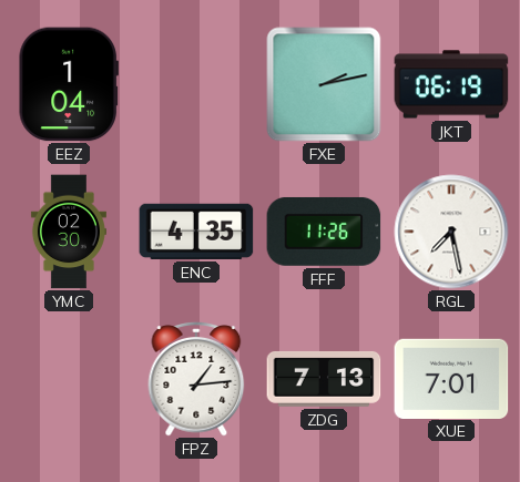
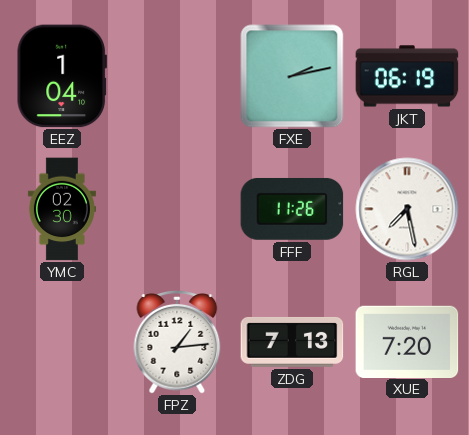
ENC: 4:35 -> none (196, 232)
XUE: 7:01 -> 7:20 (407, 341)
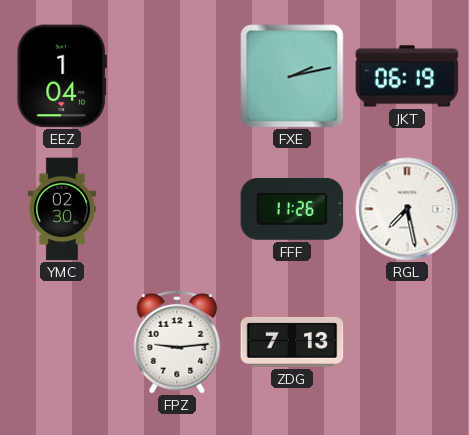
FPZ: 1:14 -> 9:14 (177, 343)
XUE: 7:20 -> none (407, 341)
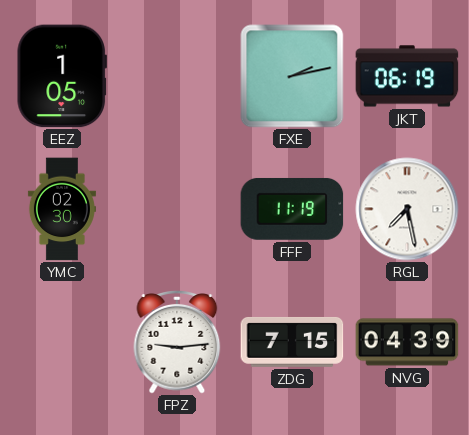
EEZ: 1:04 -> 1:05 (62, 76)
FFF: 11:26 -> 11:19 (292, 209)
ZDG: 7:13 -> 7:15 (292, 342)
NVG: none -> 04:39 (407, 342)
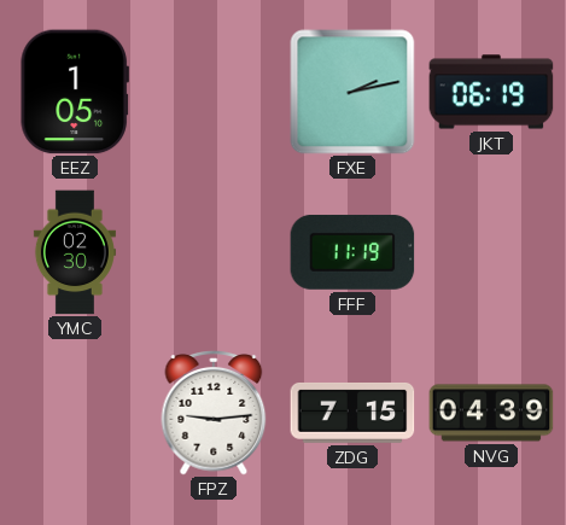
RGL: 7:28 -> none (407, 209)
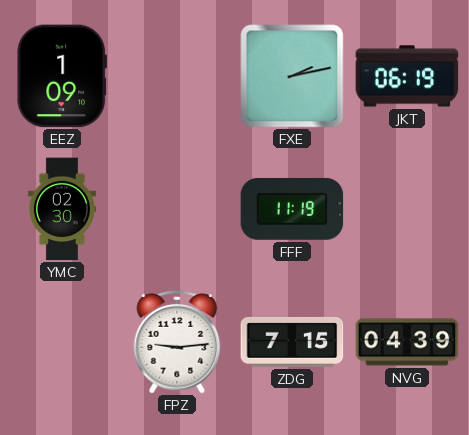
EEZ: 1:05 -> 1:09 (62, 76)
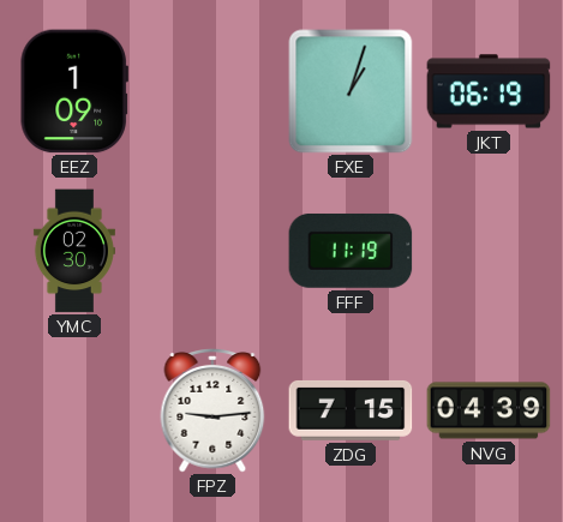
FXE: 2:13 -> 1:03 (351, 91)
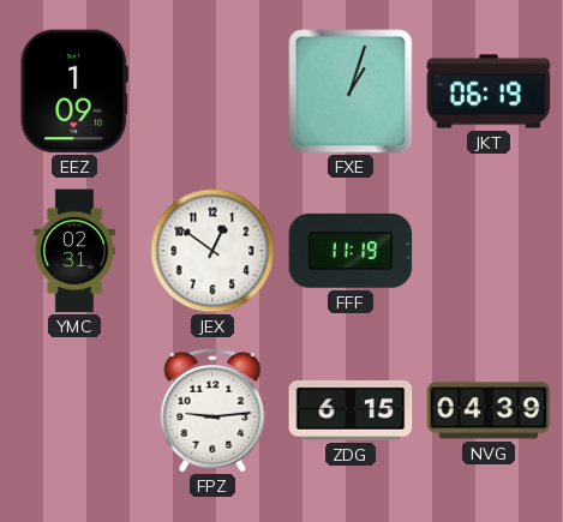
YMC: 02:30 -> 02:31 (74, 251)
JEX: none -> 12:51 (212, 251)
ZDG: 7:15 -> 6:15 (351, 410)
